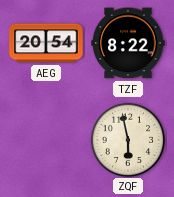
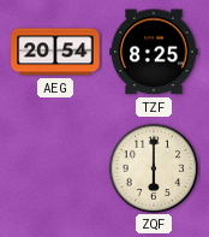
TZF: 8:22 -> 8:25 (154, 52)
ZQF: 5:58 -> 6:00 (153, 167)
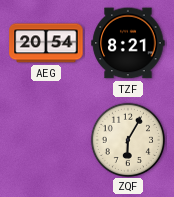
TZF: 8:25 -> 8:21 (128, 43)
ZQF: 6:00 -> 6:05 (127, 139)
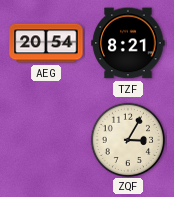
ZQF: 6:05 -> 3:05 (127, 139)
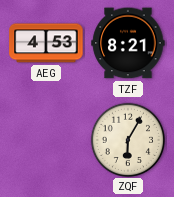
AEG: 20:54 -> 4:53 (46, 43)
ZQF: 3:05 -> 6:05 (127, 139)
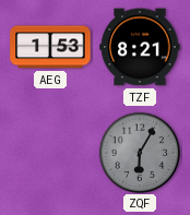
AEG: 4:53 -> 1:53 (50, 47)
ZQF dial: cream -> grey (139, 152)
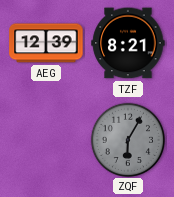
AEG: 1:53 -> 12:39 (46, 43)
